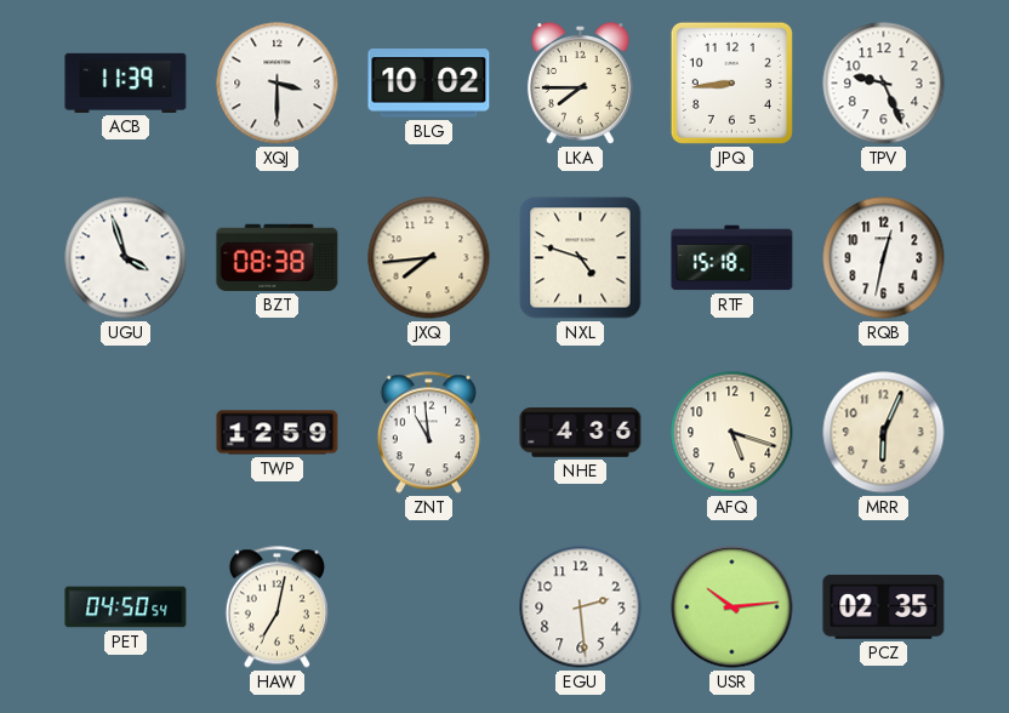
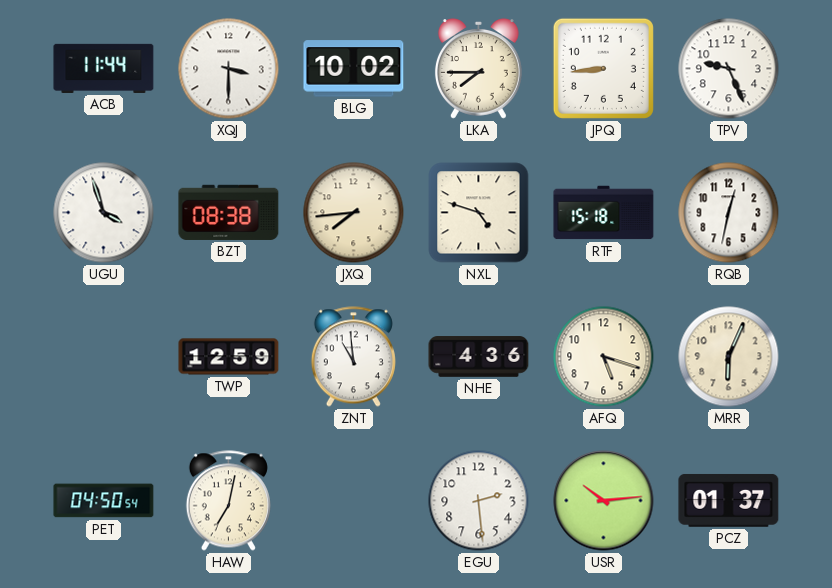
ACB: 11:39 -> 11:44 (104, 68)
PCZ: 02:35 -> 01:37 (729, 500)
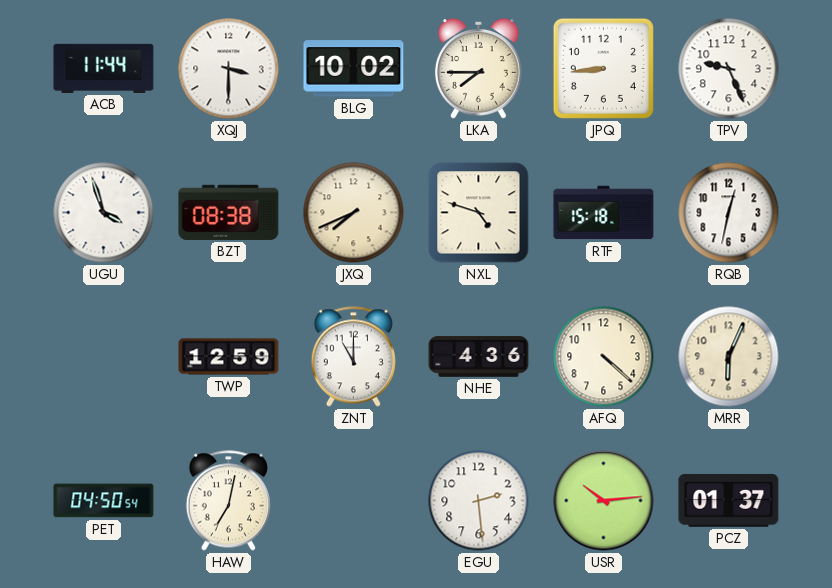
JXQ: 7:44 -> 7:41 (354, 213)
ZNT: 10:59 -> 11:00 (353, 357)
AFQ: 5:18 -> 4:22 (604, 357)
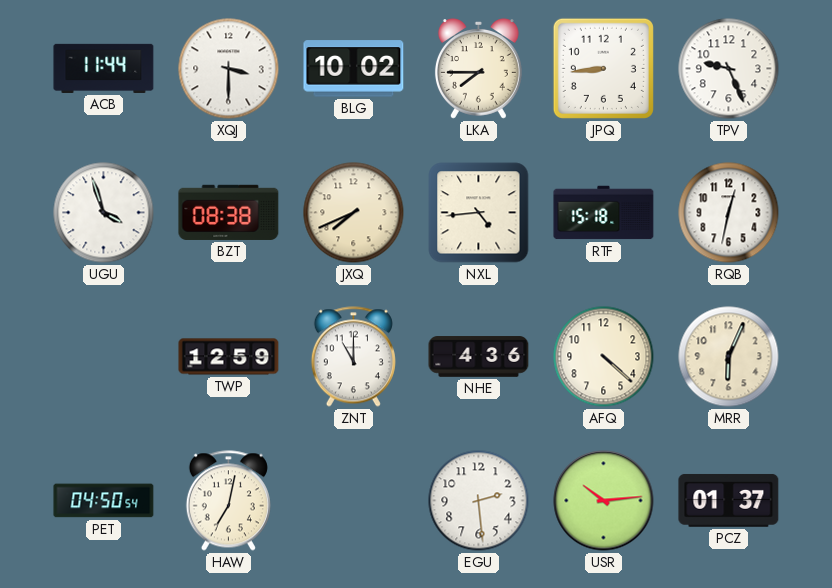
NXL: 4:48 -> 4:44 (479, 213)
